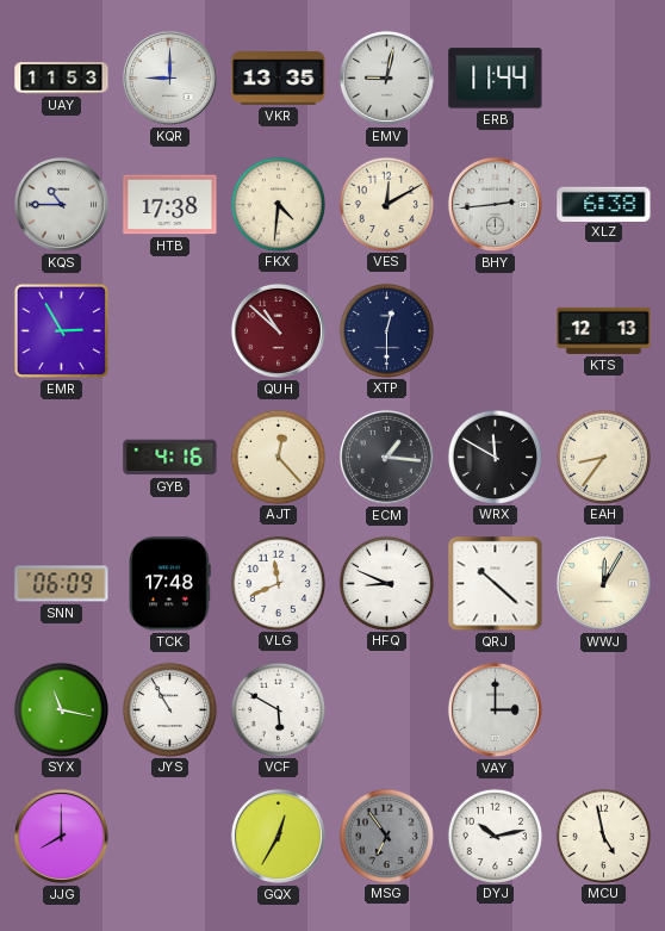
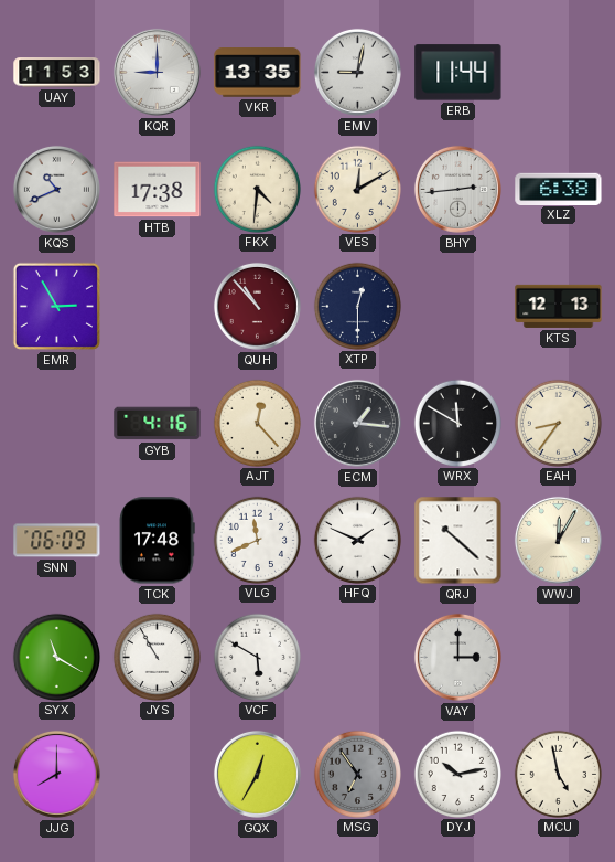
KQS: 10:45 -> 10:41 (56, 189)
QUH: 10:52 -> 10:53 (257, 306)
HFQ: 8:49 -> 1:49 (357, 540)
SYX: 11:17 -> 11:20 (56, 657)
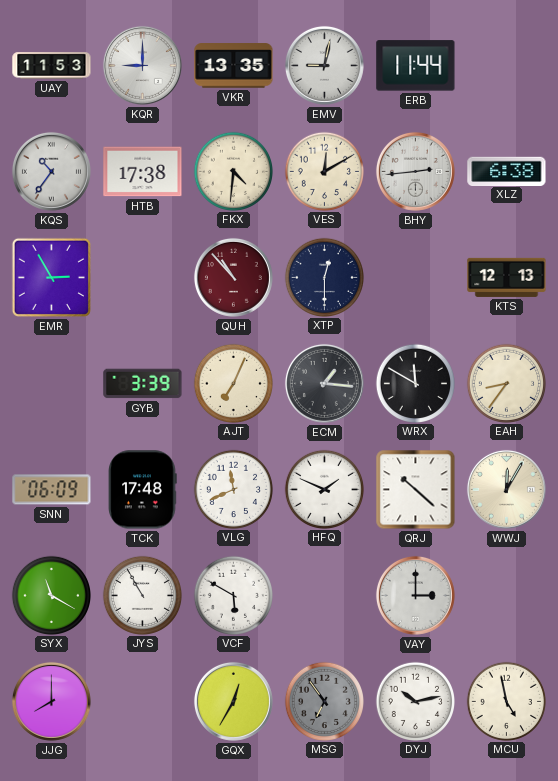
KQS: 10:41 -> 10:36 (51, 171)
GYB: 4:16 -> 3:39 (143, 384)
AJT: 12:23 -> 7:04 (233, 383)
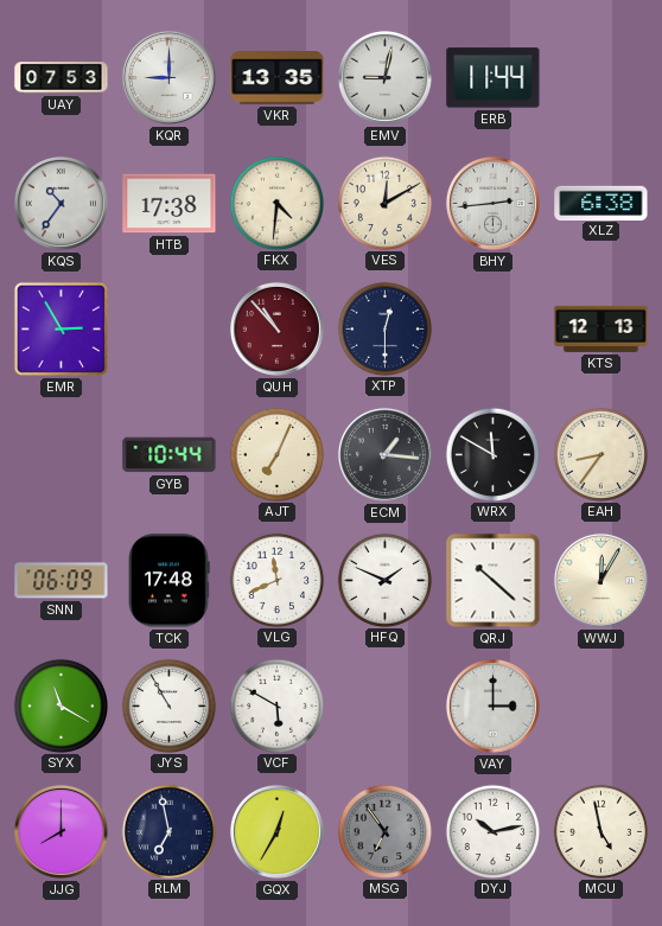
UAY: 11:53 -> 07:53 (62, 78)
GYB: 3:39 -> 10:44 (170, 455)
RLM: none -> 6:58 (168, 831)
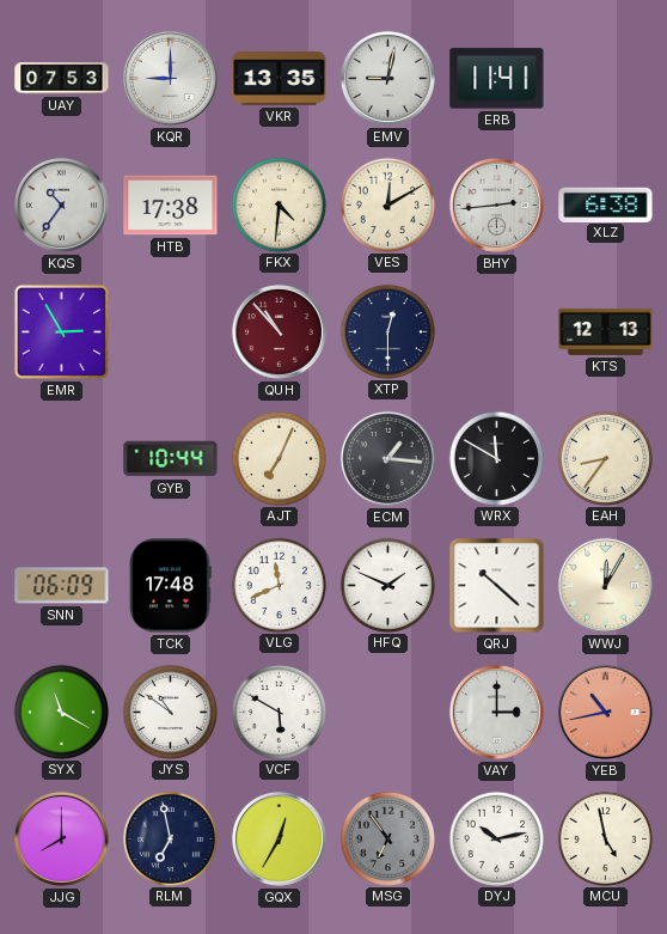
ERB: 11:44 -> 11:41 (497, 79)
JYS: 10:55 -> 10:51 (170, 712)
YEB: none -> 10:43 (605, 712)
